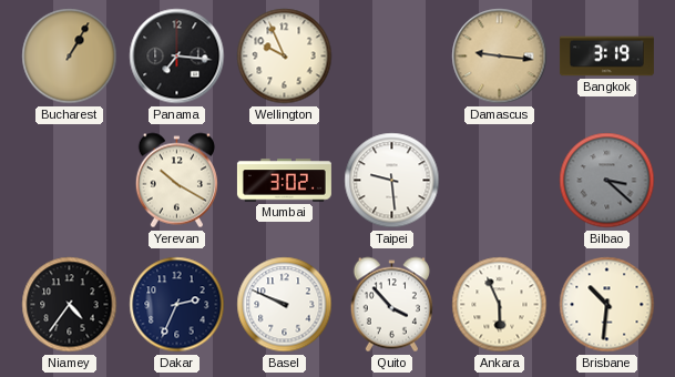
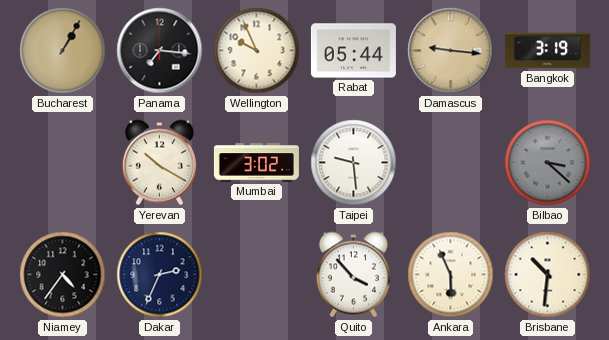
Rabat: none -> 05:44 (353, 51)
Basel: 9:49 -> none (285, 305)
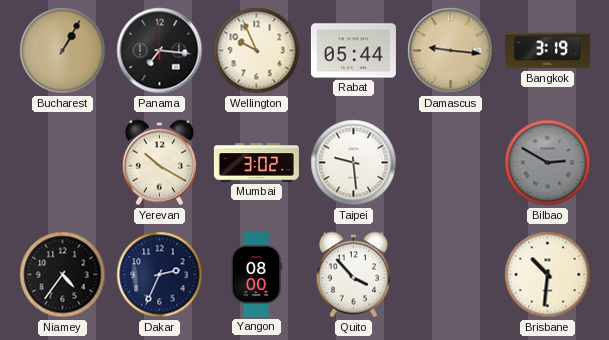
Bilbao: 3:22 -> 2:50 (548, 163)
Yangon: none -> 08:00 (256, 274)
Ankara: 5:56 -> none (451, 275)
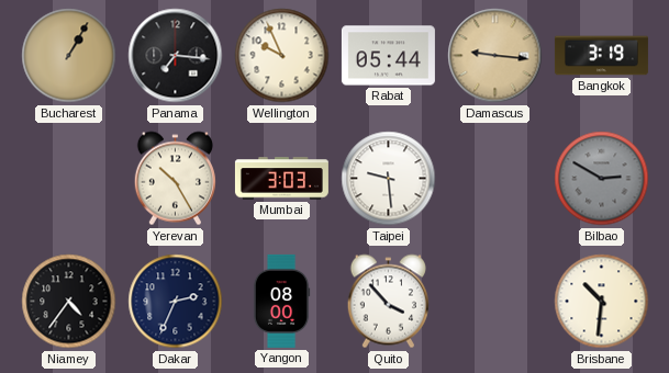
Yerevan: 10:20 -> 10:25 (175, 179)
Mumbai: 3:02 -> 3:03 (281, 179)
